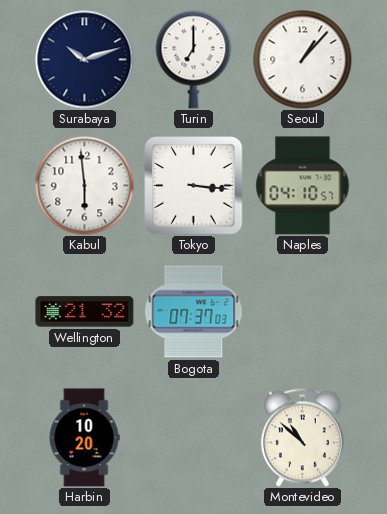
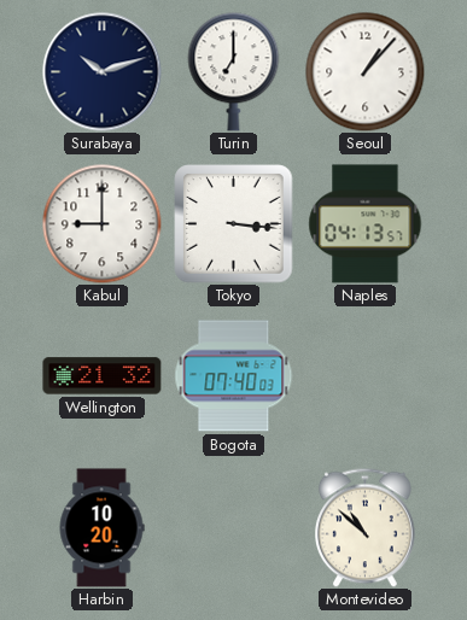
Kabul: 5:59 -> 9:00 (103, 224)
Naples: 04:10 -> 04:13 (366, 224)
Bogota: 07:37 -> 07:40 (234, 376)
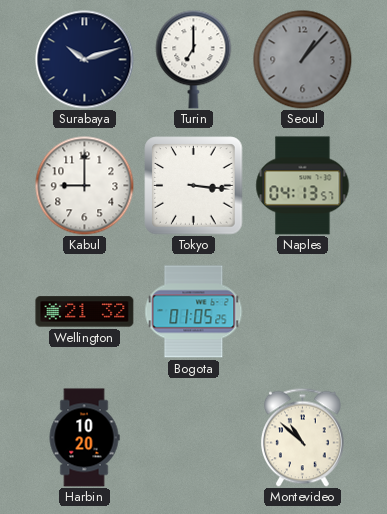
Seoul dial: white -> grey (303, 60)
Bogota: 07:40 -> 01:05 (194, 312)
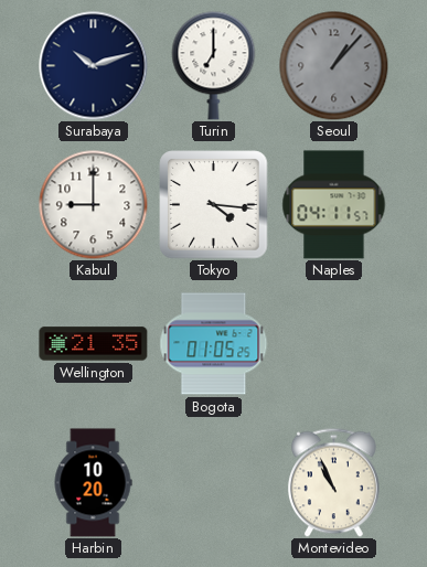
Tokyo: 3:16 -> 4:16 (214, 205)
Naples: 04:13 -> 04:11 (334, 205)
Wellington: 21:32 -> 21:35 (94, 344)
Montevideo: 10:52 -> 10:56 (334, 482)
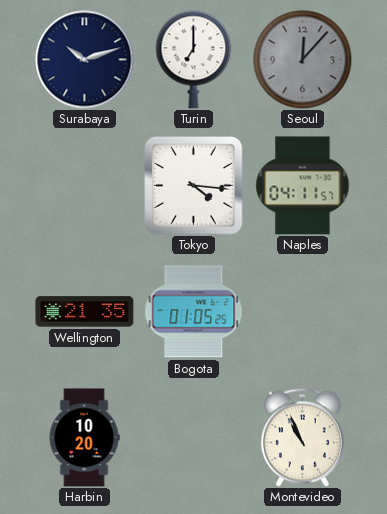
Seoul: 1:07 -> 12:07 (303, 60)
Kabul: 9:00 -> none (94, 205)
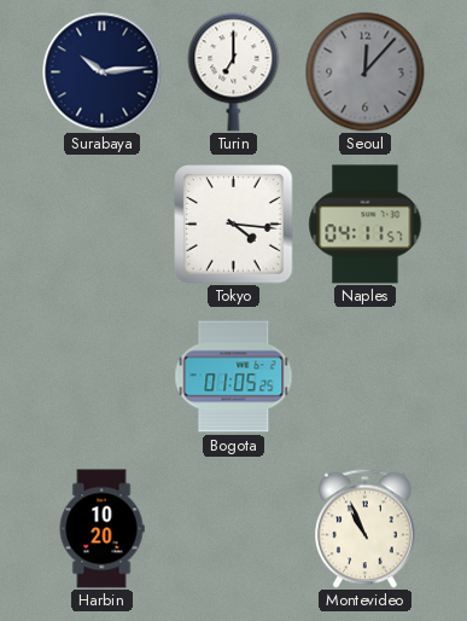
Surabaya: 10:12 -> 10:14 (103, 72)
Wellington: 21:35 -> none (85, 312)
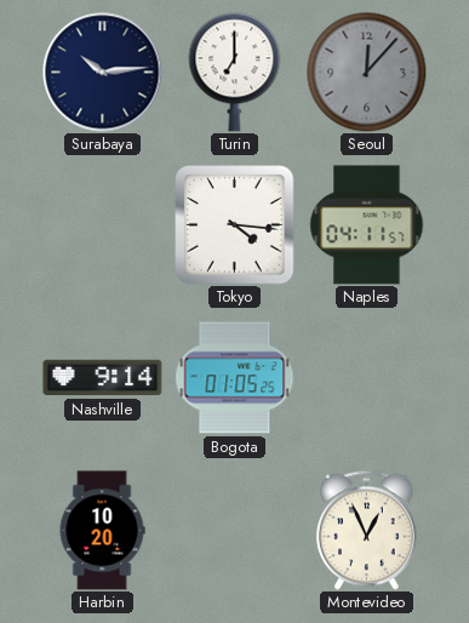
Nashville: none -> 9:14 (103, 378)
Montevideo: 10:56 -> 12:56 (367, 530)
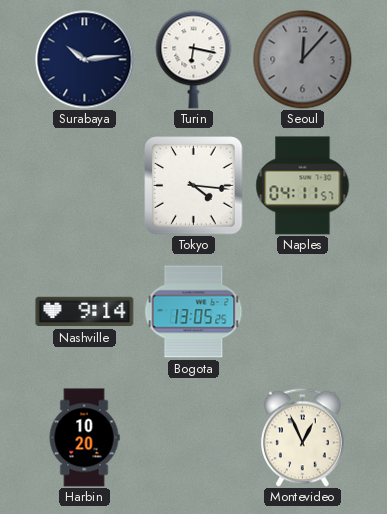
Turin: 7:00 -> 6:17 (194, 60)
Bogota: 01:05 -> 13:05 (194, 312)
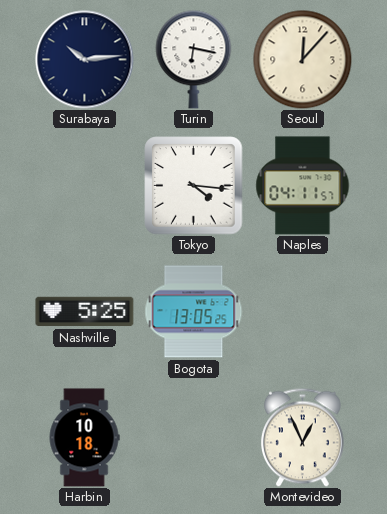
Seoul dial: grey -> cream (303, 60)
Nashville: 9:14 -> 5:25 (85, 312)
Harbin: 10:20 -> 10:18 (84, 438)
